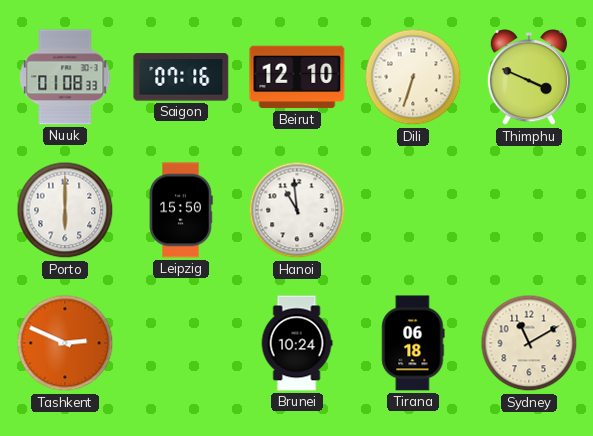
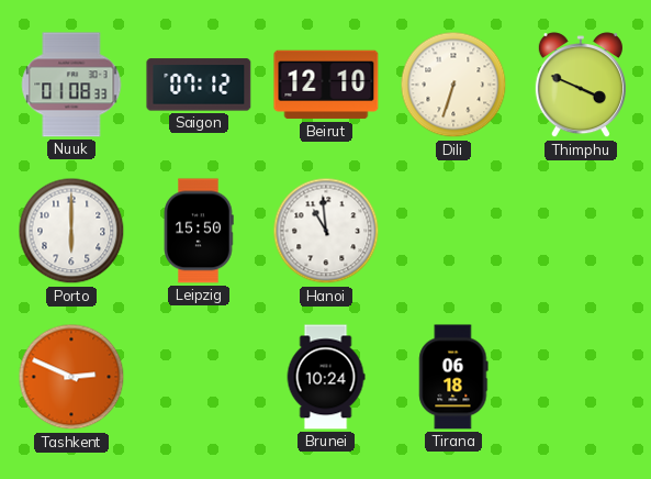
Saigon: 07:16 -> 07:12 (199, 85)
Sydney: 11:10 -> none (529, 343)
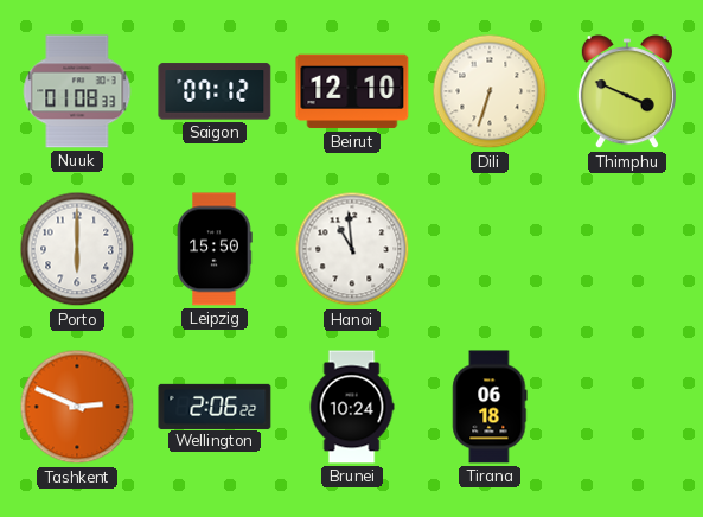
Wellington: none -> 2:06 (215, 406)
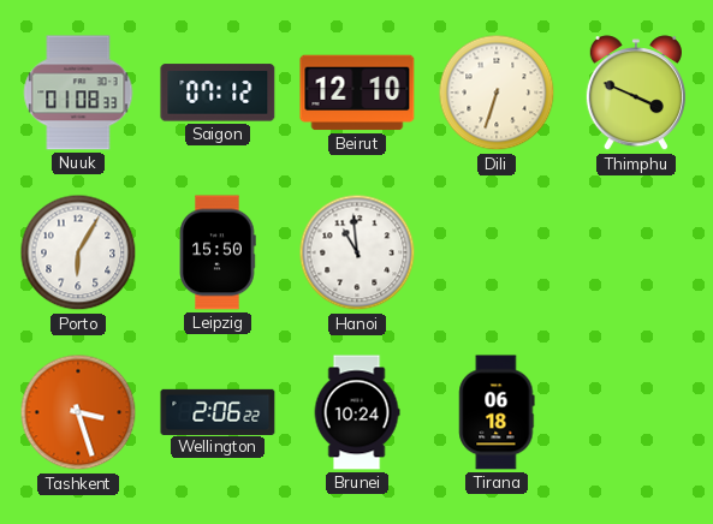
Porto: 6:00 -> 6:05 (78, 252)
Tashkent: 2:49 -> 3:27 (78, 412)
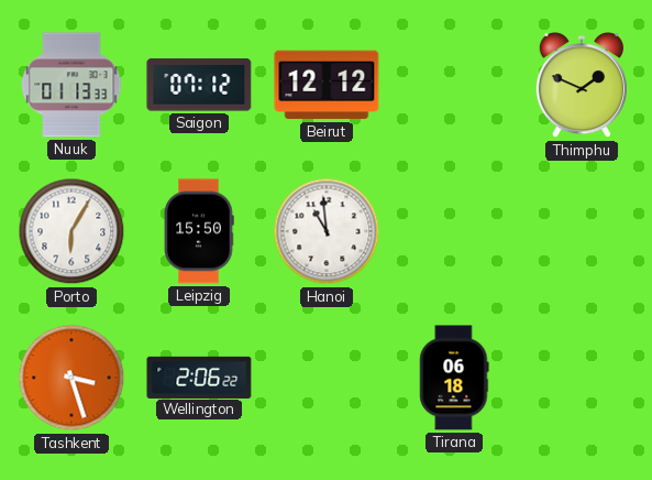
Nuuk: 01:08 -> 01:13 (71, 85)
Beirut: 12:10 -> 12:12 (327, 85)
Dili: 6:33 -> none (497, 93)
Thimphu: 3:49 -> 1:49 (582, 86)
Brunei: 10:24 -> none (357, 412)
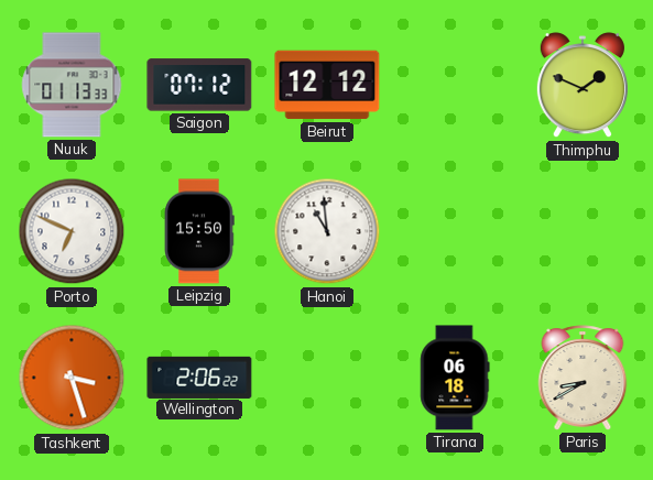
Porto: 6:05 -> 6:49 (72, 231)
Paris: none -> 8:40 (583, 378)
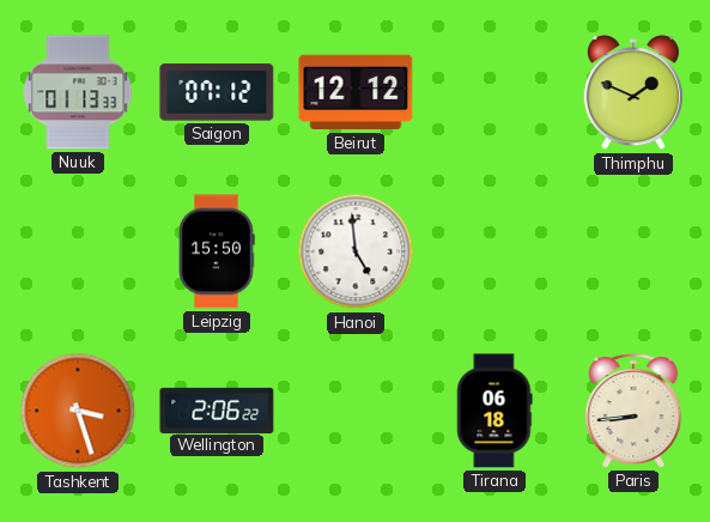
Porto: 6:49 -> none (72, 231)
Hanoi: 10:59 -> 4:59 (356, 251)
Paris: 8:40 -> 8:44 (633, 411)
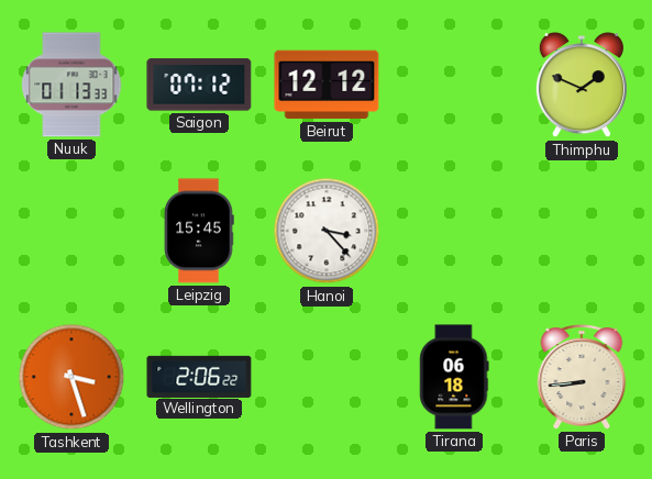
Leipzig: 15:50 -> 15:45 (199, 231)
Hanoi: 4:59 -> 3:23 (327, 231)
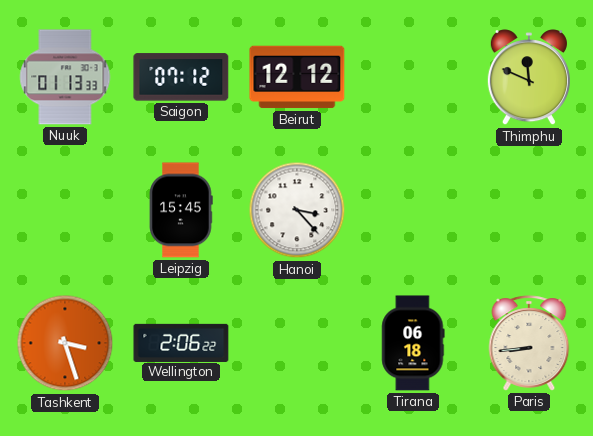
Thimphu: 1:49 -> 11:49 (529, 78)
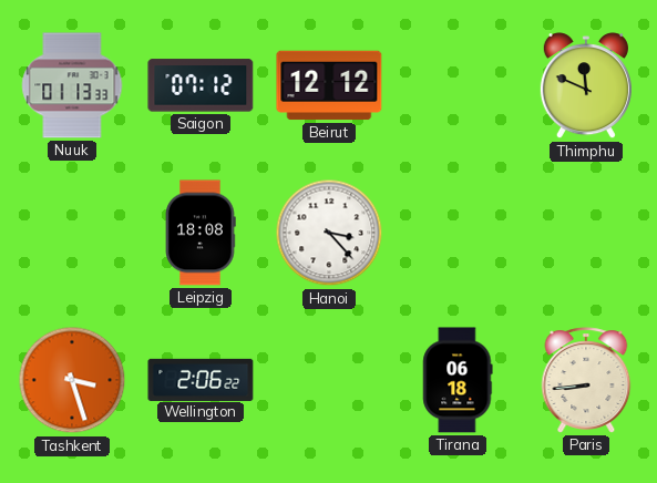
Leipzig: 15:45 -> 18:08 (201, 233)
